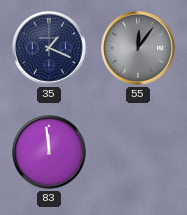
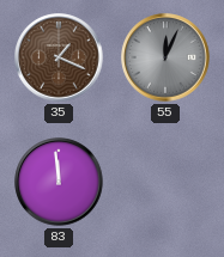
35 dial: navy -> brown (59, 57)
55: 12:06 -> 12:04 (165, 57)
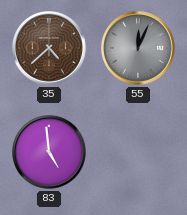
35: 1:19 -> 4:38 (49, 48)
83: 11:59 -> 4:59 (49, 152)
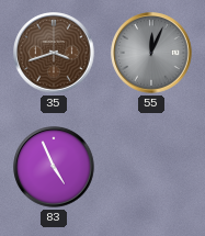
35: 4:38 -> 3:42 (54, 53)
83: 4:59 -> 4:56 (54, 167)
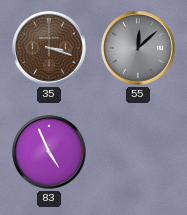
35: 3:42 -> 3:18 (49, 48)
55: 12:04 -> 12:08 (138, 48)
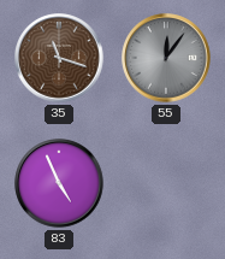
35: 3:18 -> 11:18 (59, 58)
55: 12:08 -> 12:06 (166, 58)
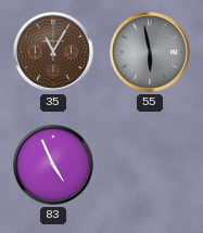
35: 11:18 -> 11:05 (53, 52)
55: 12:06 -> 5:58 (150, 52)
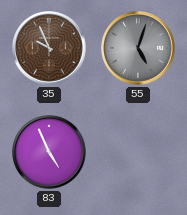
35: 11:05 -> 9:56 (49, 48)
55: 5:58 -> 5:03 (138, 48)
